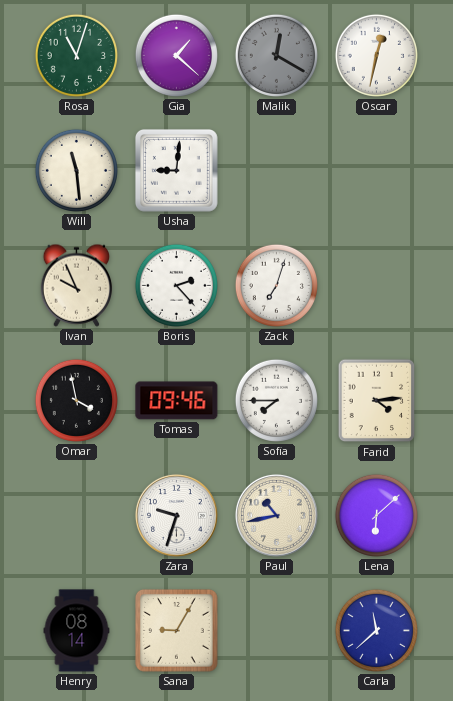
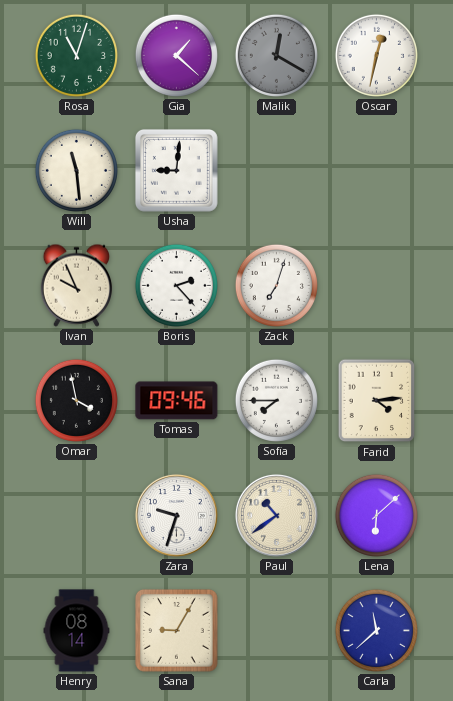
Paul: 10:43 -> 10:39 (276, 515)
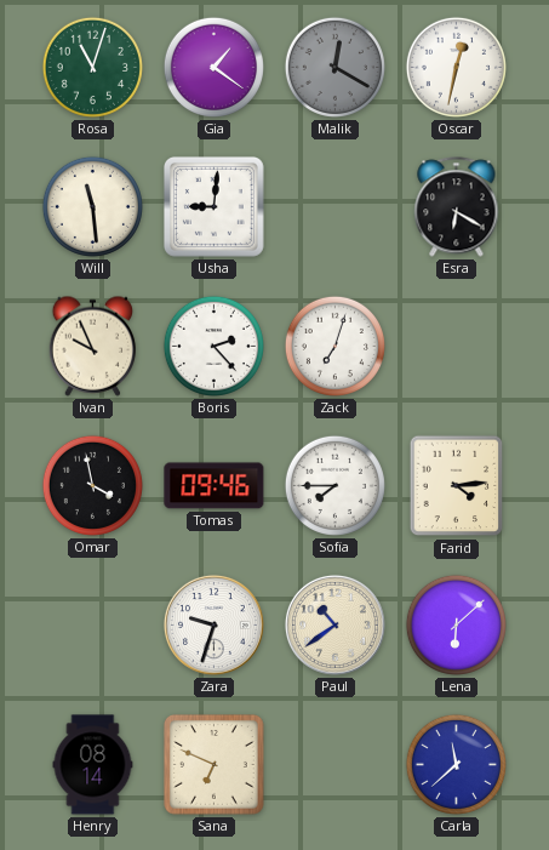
Gia: 1:22 -> 1:21 (213, 67)
Esra: none -> 6:20 (457, 207)
Sana: 9:05 -> 6:49 (213, 764)
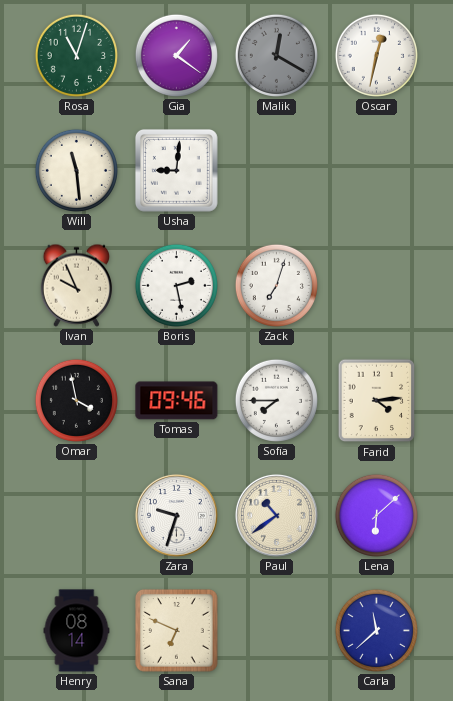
Esra: 6:20 -> none (457, 207)
Boris: 2:23 -> 2:28 (176, 285)
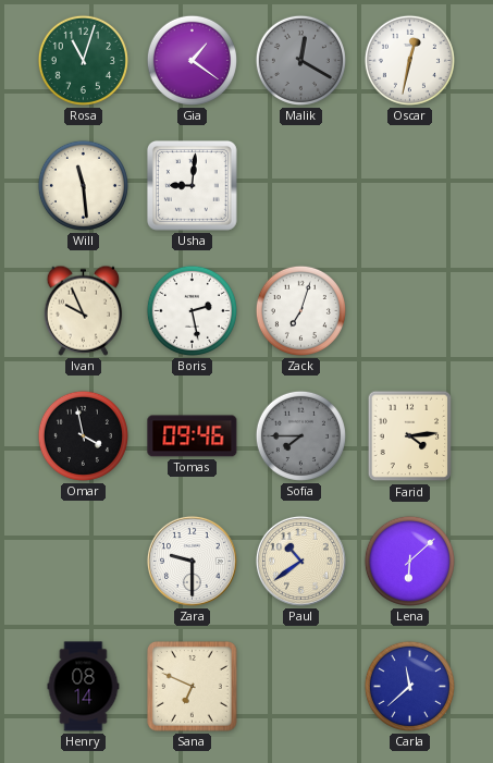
Sofia dial: white -> grey (300, 435)
Zara: 9:33 -> 9:30 (192, 561)
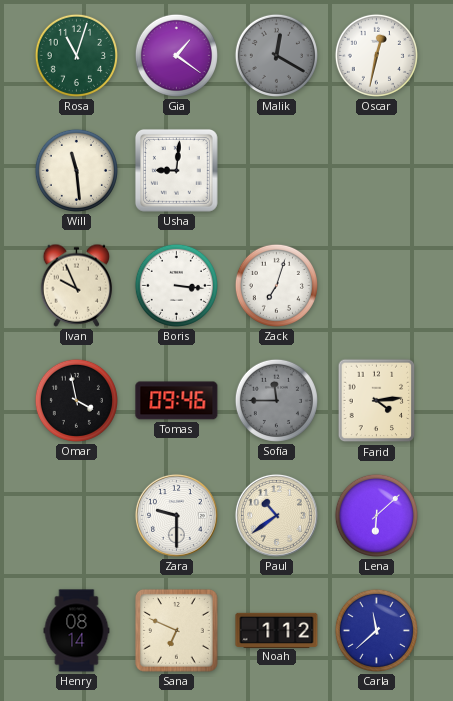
Boris: 2:28 -> 3:16 (176, 285)
Sofia: 7:45 -> 11:45 (276, 400)
Noah: none -> 1:12 (277, 630)
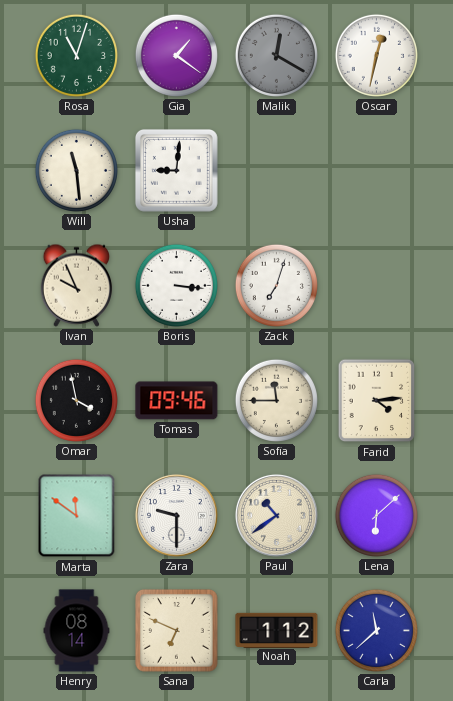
Sofia dial: grey -> cream (276, 400)
Marta: none -> 11:51 (77, 516)
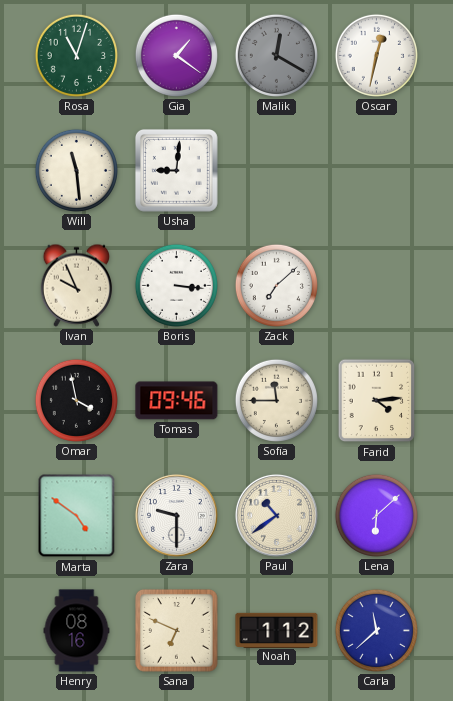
Zack: 7:03 -> 7:08 (276, 285)
Marta: 11:51 -> 4:51 (77, 516)
Henry: 08:14 -> 08:16 (77, 631)
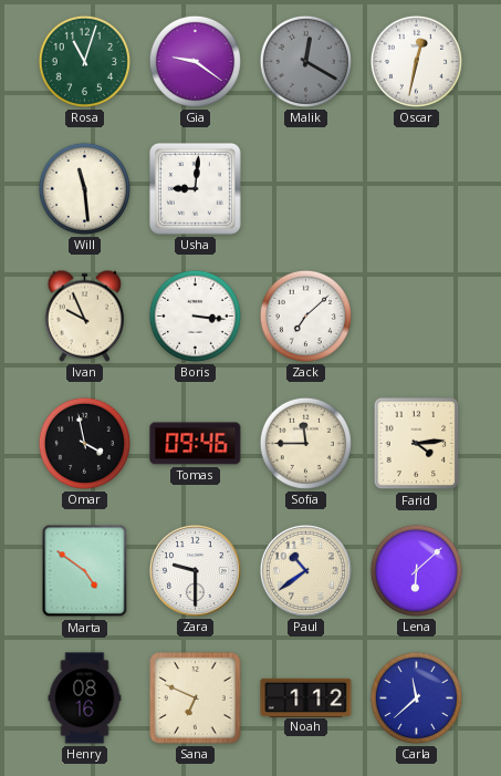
Gia: 1:21 -> 9:21 (195, 61)
